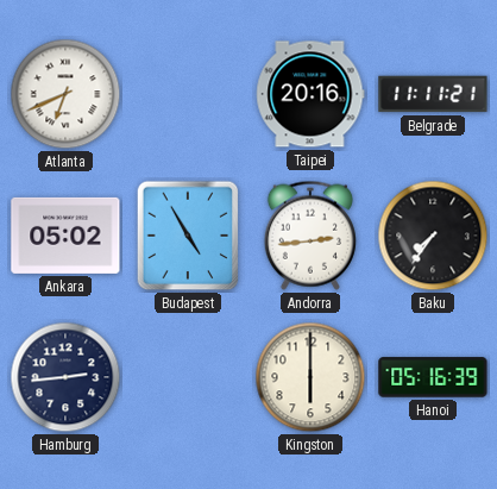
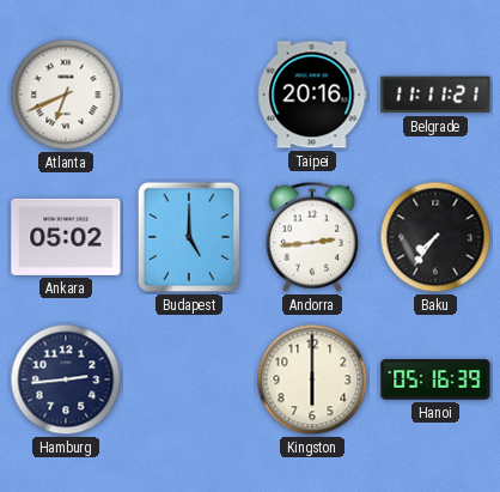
Budapest: 4:55 -> 5:00 (189, 237)
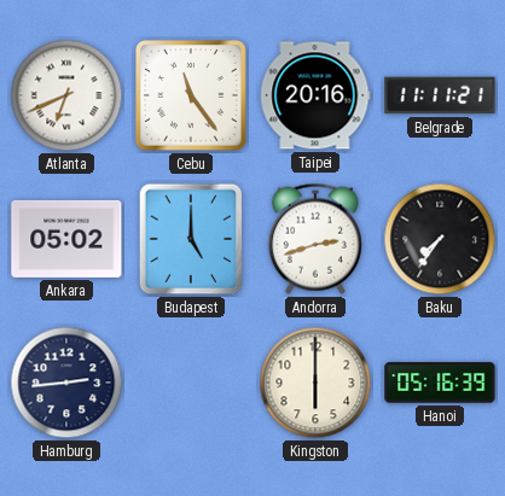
Cebu: none -> 11:24 (191, 95)
Andorra: 2:44 -> 2:42 (315, 239)
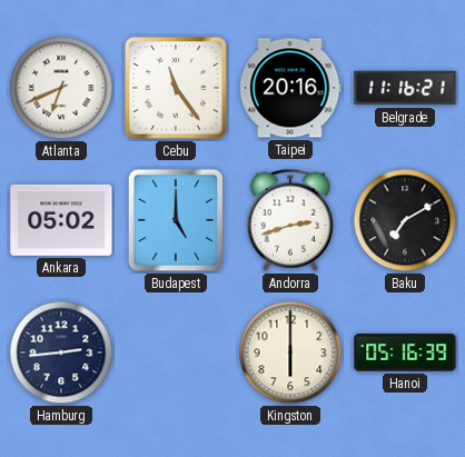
Belgrade: 11:11 -> 11:16 (405, 88)
Baku: 7:36 -> 7:10 (405, 220)
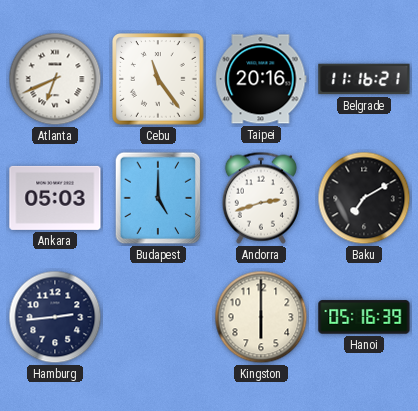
Ankara: 05:02 -> 05:03 (55, 198)
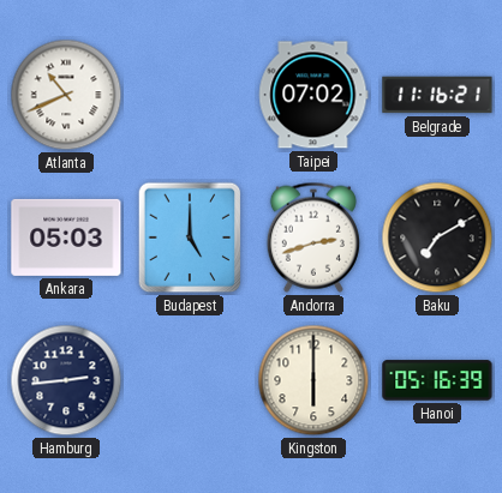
Atlanta: 6:41 -> 10:41 (66, 95)
Cebu: 11:24 -> none (158, 79)
Taipei: 20:16 -> 07:02 (313, 95)
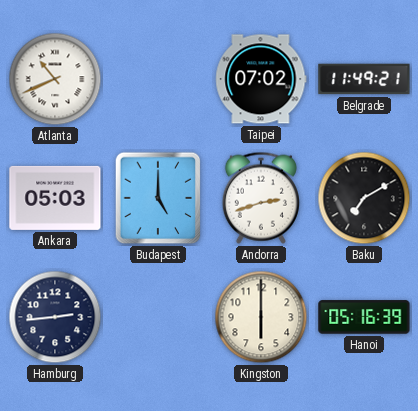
Belgrade: 11:16 -> 11:49 (364, 79)
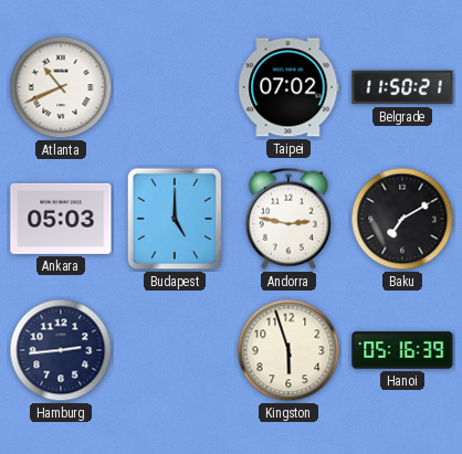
Belgrade: 11:49 -> 11:50 (402, 87)
Andorra: 2:42 -> 2:47 (288, 219)
Kingston: 6:00 -> 5:57 (288, 350)
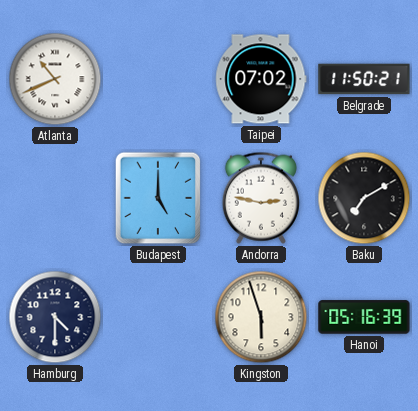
Ankara: 05:03 -> none (61, 219)
Hamburg: 2:44 -> 4:30 (55, 317)
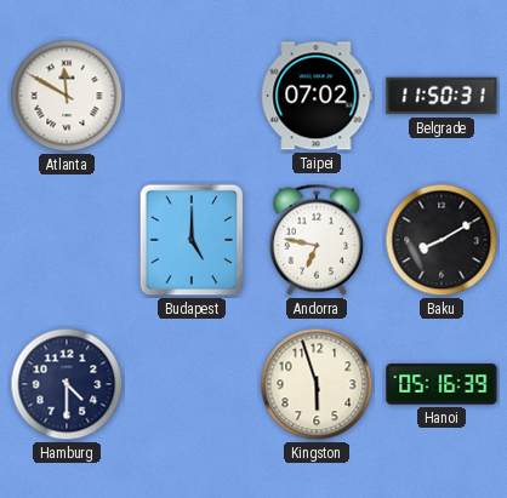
Atlanta: 10:41 -> 11:50 (67, 96)
Belgrade: 11:50:21 -> 11:50:31 (442, 96)
Andorra: 2:47 -> 6:47 (317, 240)
Baku: 7:10 -> 8:10 (442, 240)
